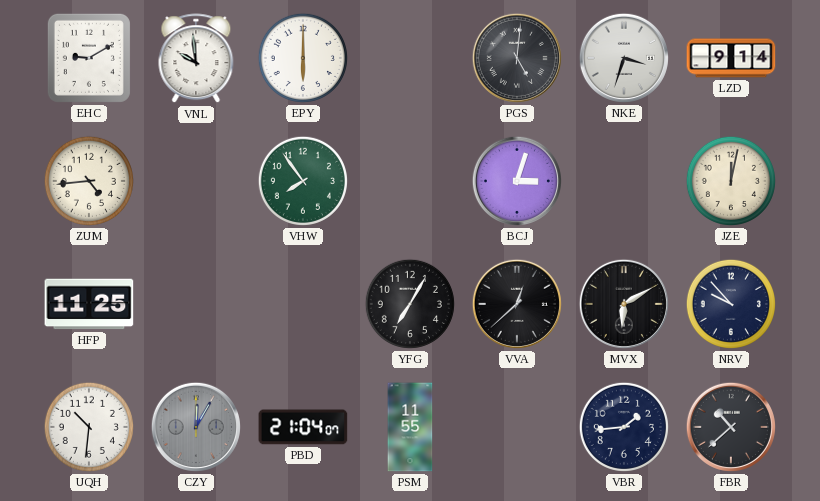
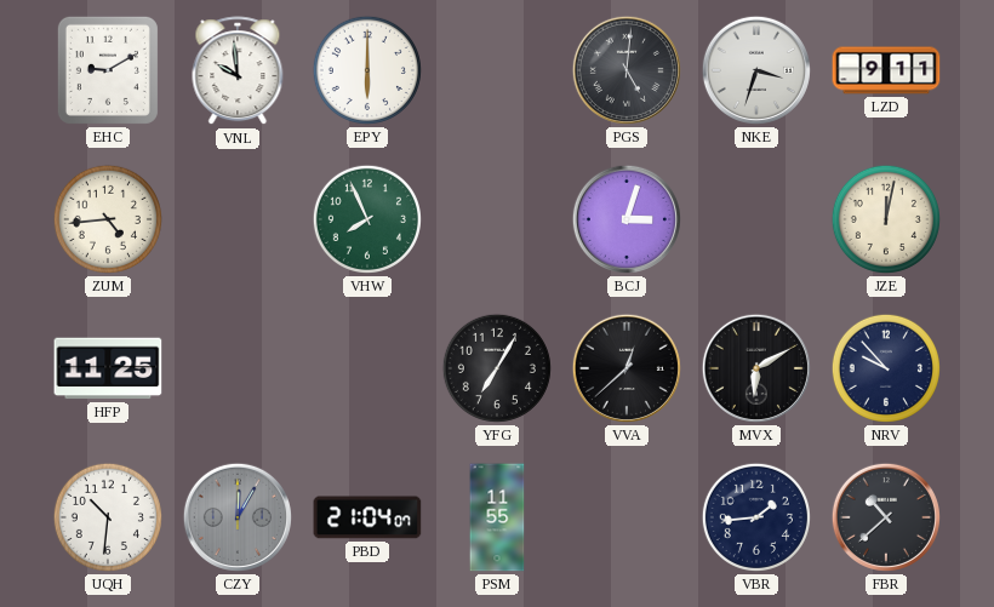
LZD: 9:14 -> 9:11 (886, 70)
VHW: 7:54 -> 7:56 (367, 219)
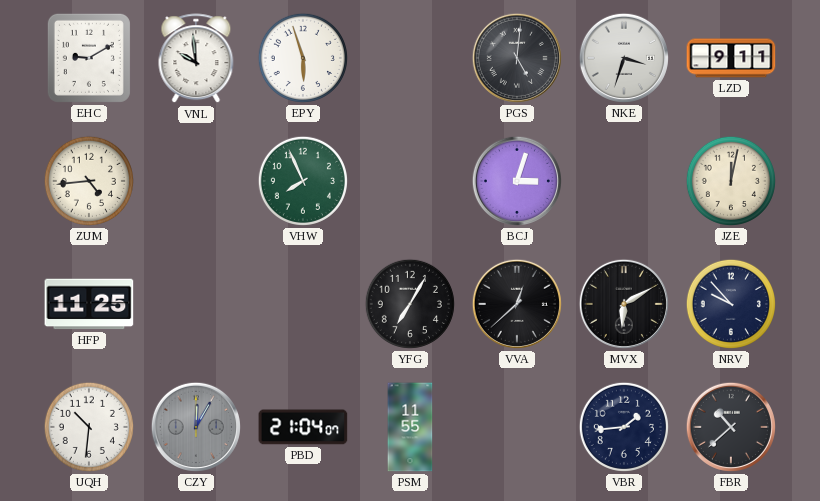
EPY: 6:00 -> 5:57 (303, 58)
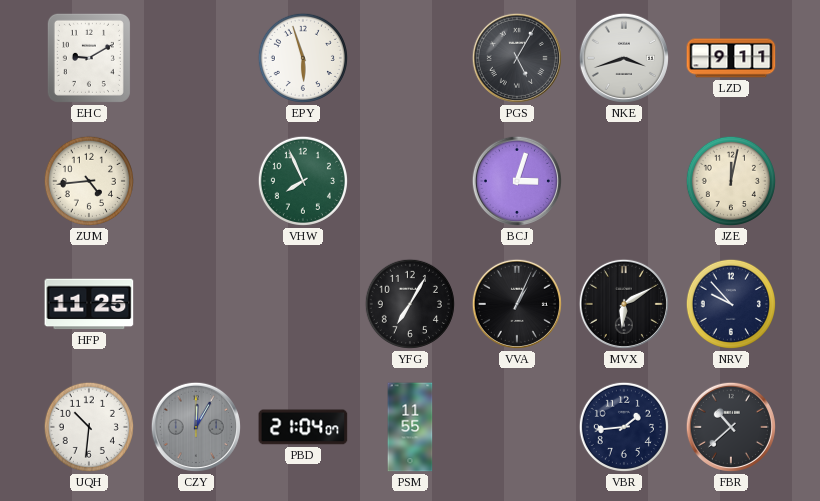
VNL: 9:59 -> none (196, 59)
PGS: 5:01 -> 5:05 (517, 58)
NKE: 3:33 -> 3:42 (624, 58)
VVA: 12:38 -> 1:04 (517, 304)
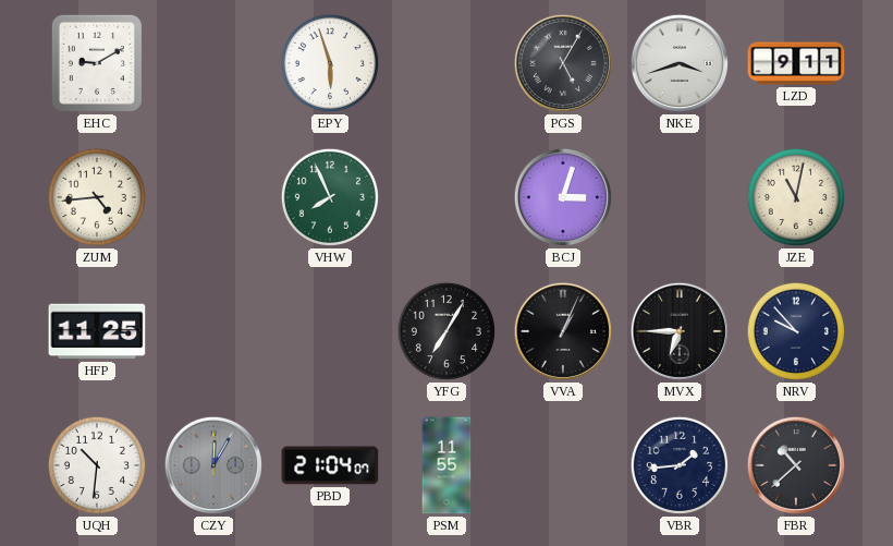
JZE: 12:02 -> 11:02 (796, 197)
MVX: 6:10 -> 6:45 (680, 331)
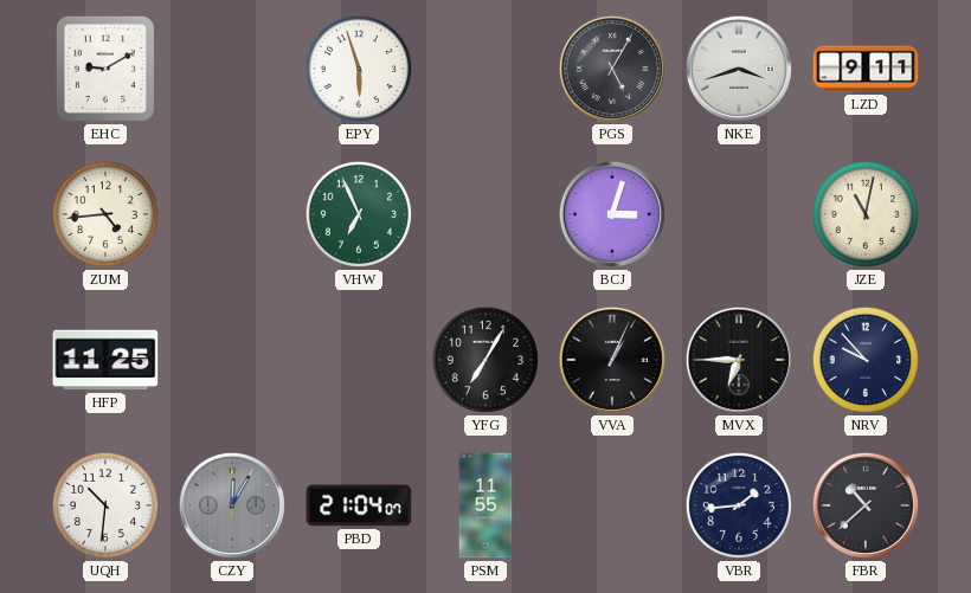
VHW: 7:56 -> 6:56 (359, 214)
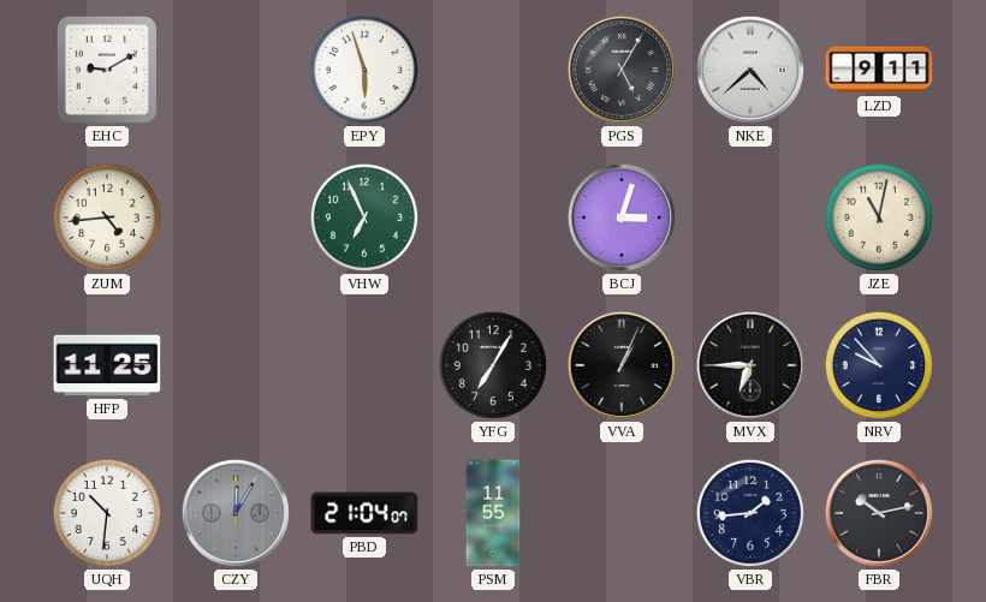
NKE: 3:42 -> 4:38 (750, 70)
FBR: 10:38 -> 10:13 (879, 513)
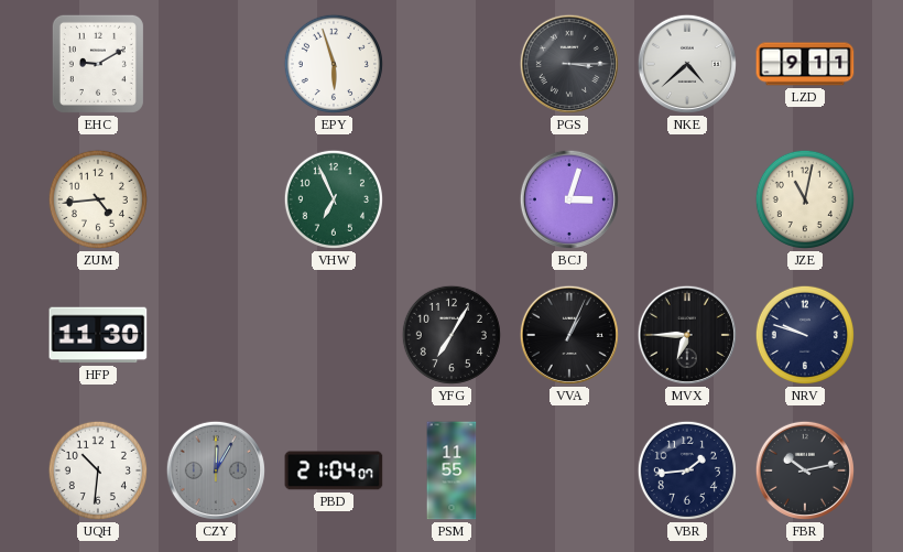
PGS: 5:05 -> 3:15 (569, 64)
HFP: 11:25 -> 11:30 (98, 335)
NRV: 9:53 -> 9:48 (805, 335)
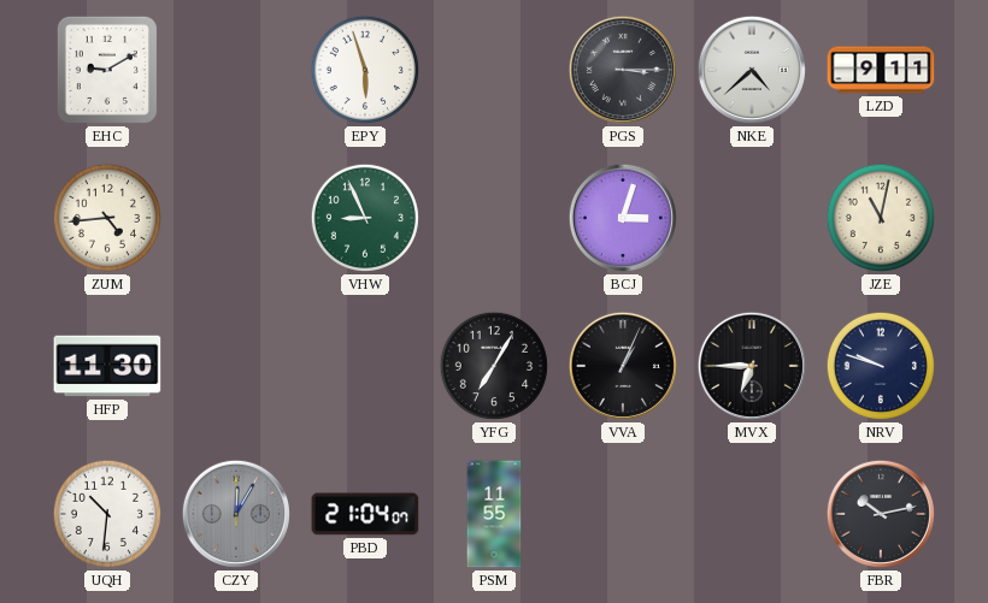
VHW: 6:56 -> 8:56 (365, 218)
VBR: 1:44 -> none (687, 470)
